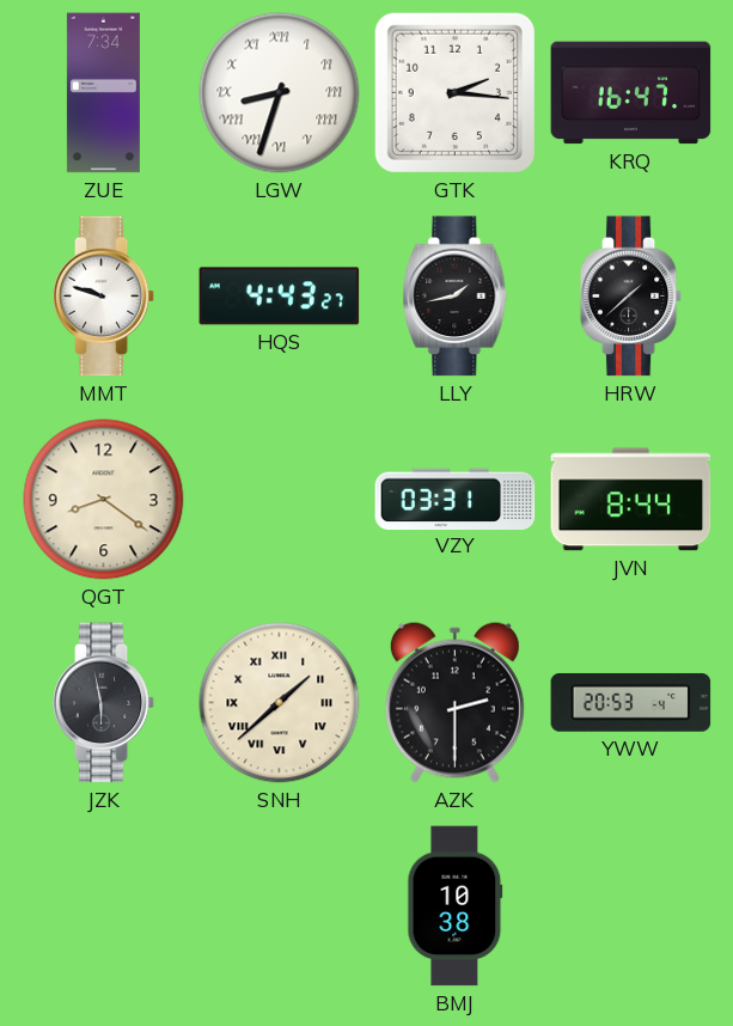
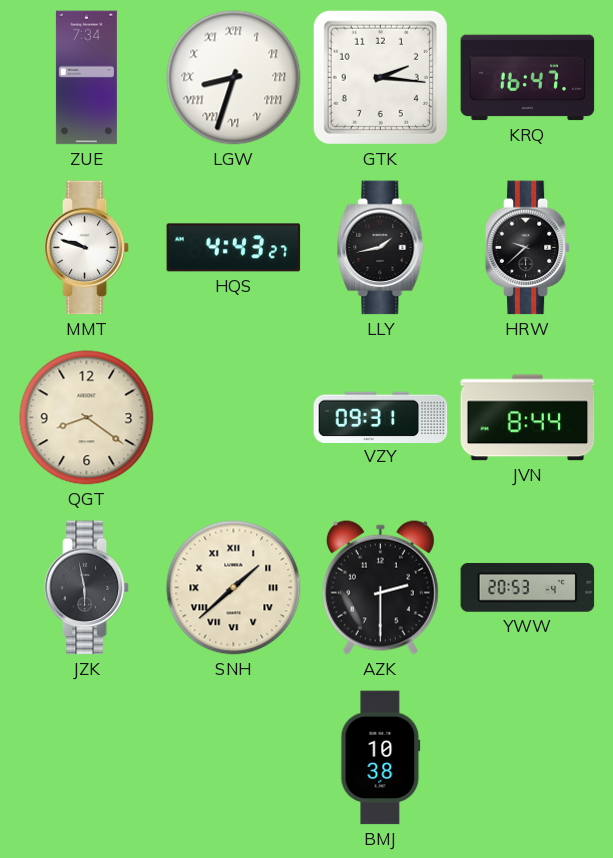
HRW: 1:38 -> 9:38 (528, 248)
VZY: 03:31 -> 09:31 (381, 417)
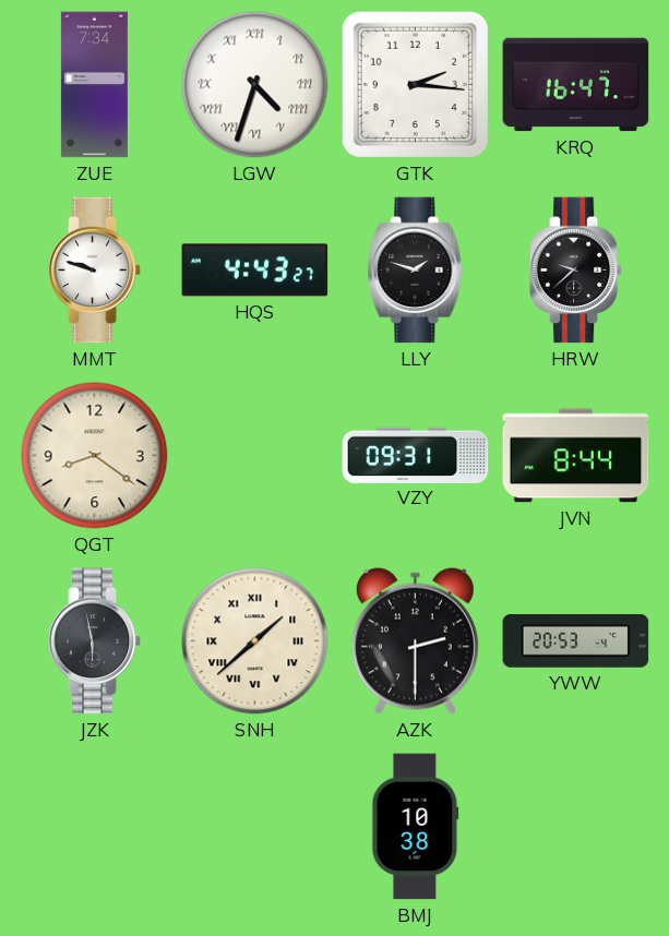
LGW: 8:33 -> 4:33 (255, 85)
LLY: 1:43 -> 1:48 (416, 271)
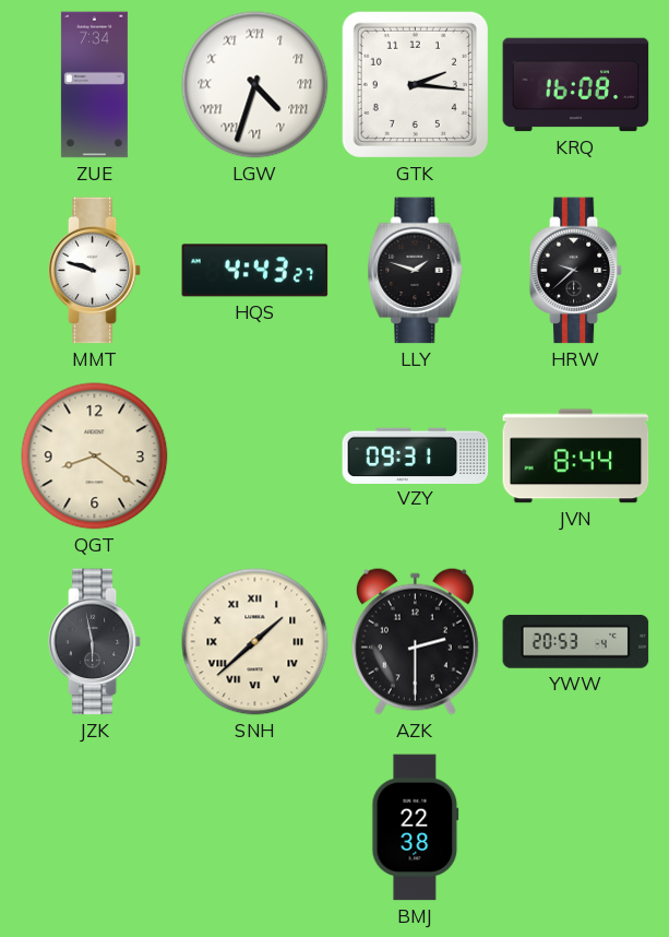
KRQ: 16:47 -> 16:08 (576, 85)
BMJ: 10:38 -> 22:38 (416, 828)
